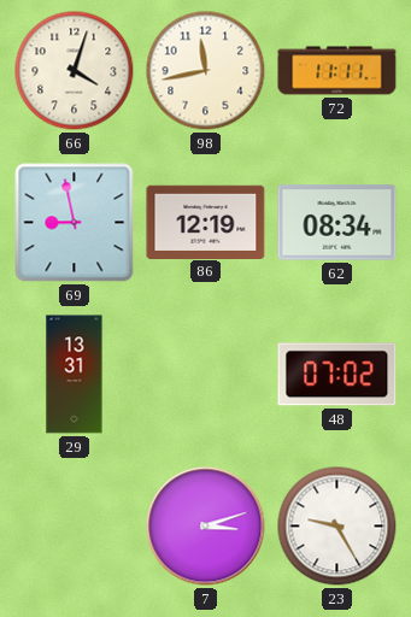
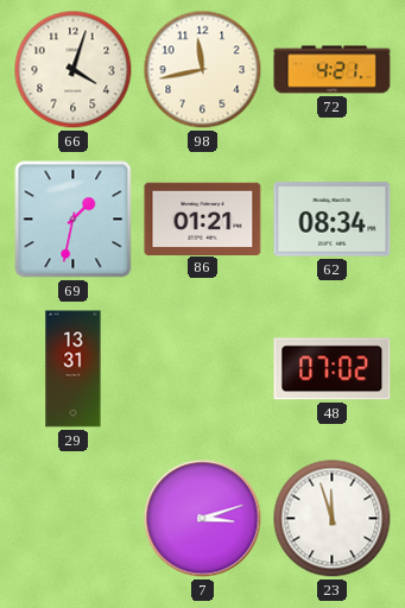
72: 11:11 -> 4:21 (333, 70)
69: 8:58 -> 1:32 (74, 220)
86: 12:19 -> 01:21 (203, 218)
23: 9:25 -> 11:57 (333, 519)
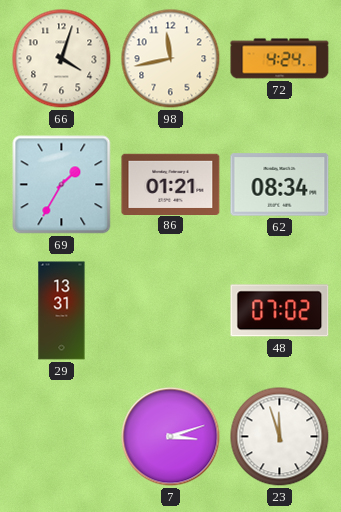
72: 4:21 -> 4:24 (280, 59)
69: 1:32 -> 1:35 (62, 185)
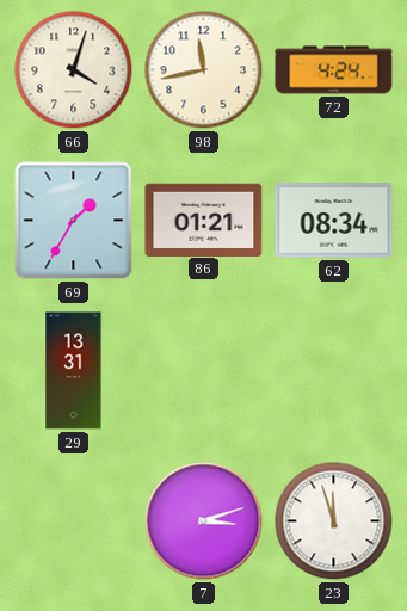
48: 07:02 -> none (280, 311)
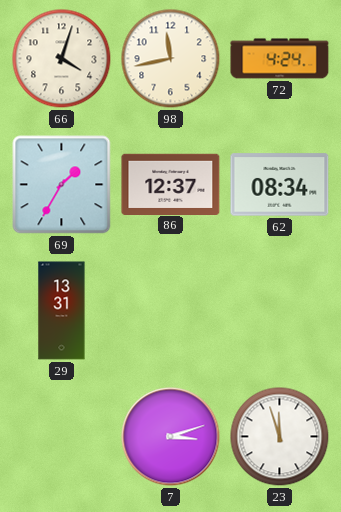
86: 01:21 -> 12:37 (171, 184)
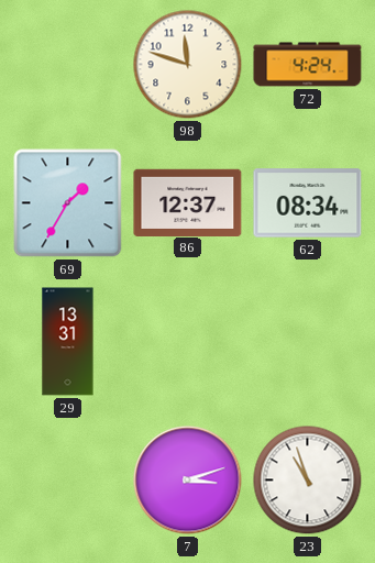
66: 4:03 -> none (62, 59)
98: 11:43 -> 11:48 (188, 65)
23: 11:57 -> 10:57 (308, 481)
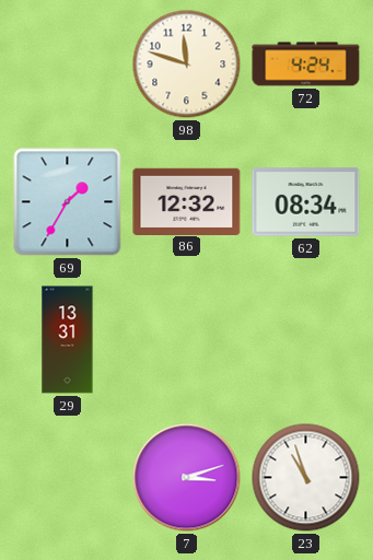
86: 12:37 -> 12:32 (187, 201)
